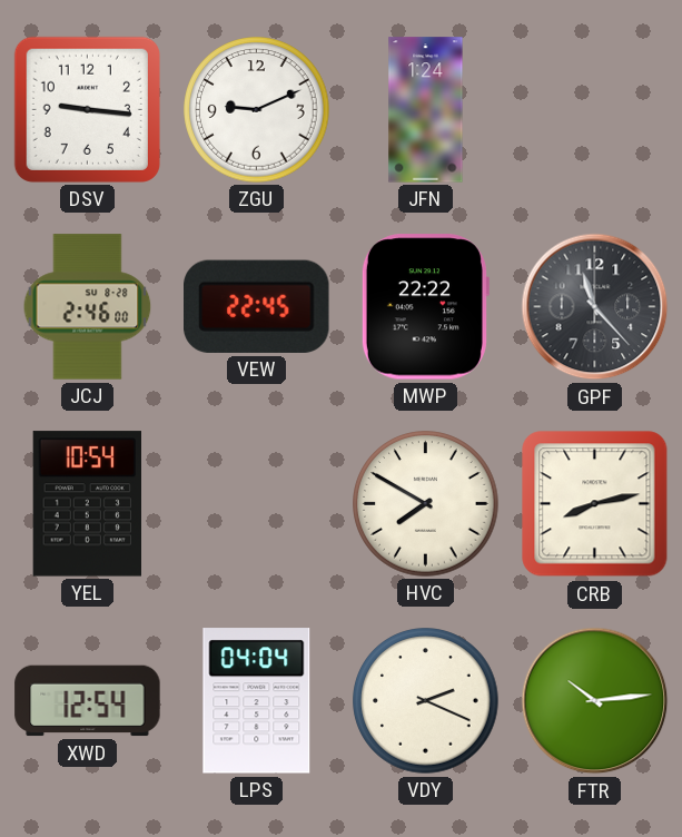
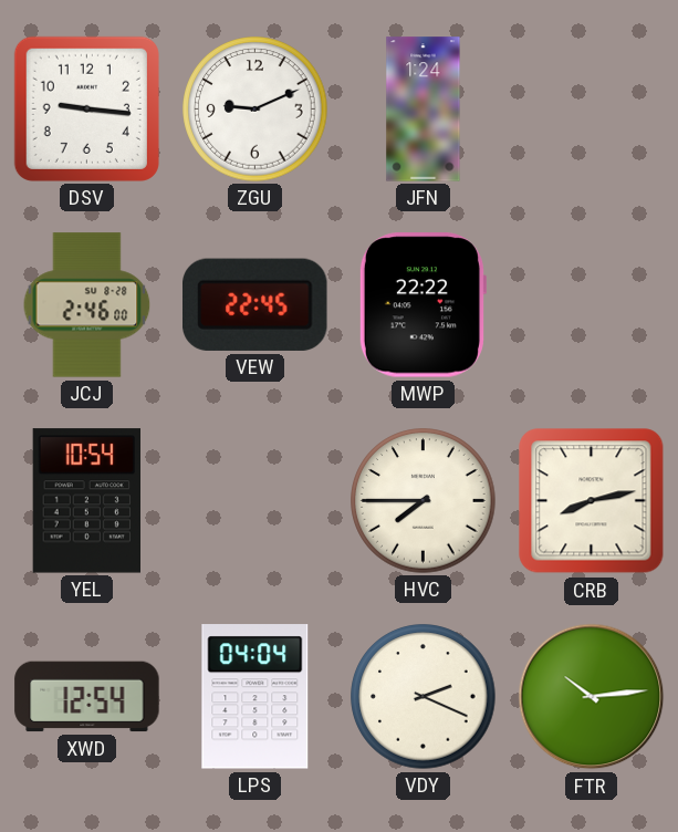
GPF: 11:23 -> none (595, 307)
HVC: 7:50 -> 7:45 (424, 501)
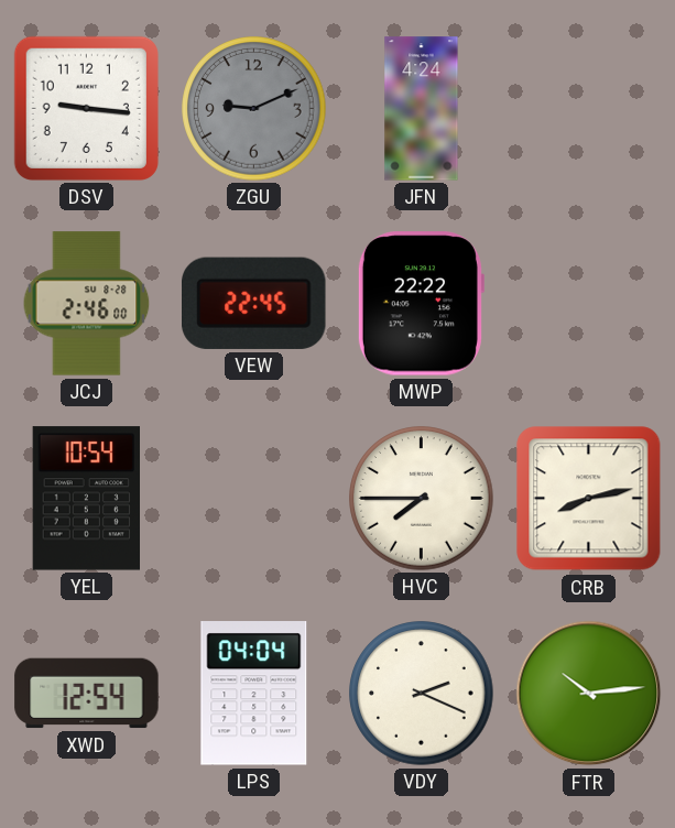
ZGU dial: white -> grey (254, 109)
JFN: 1:24 -> 4:24 (422, 109)
